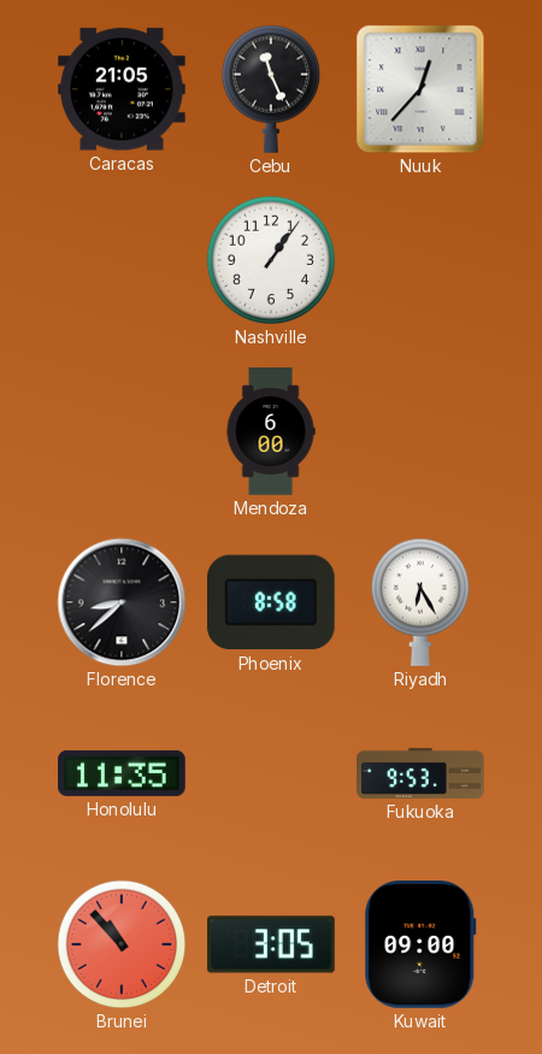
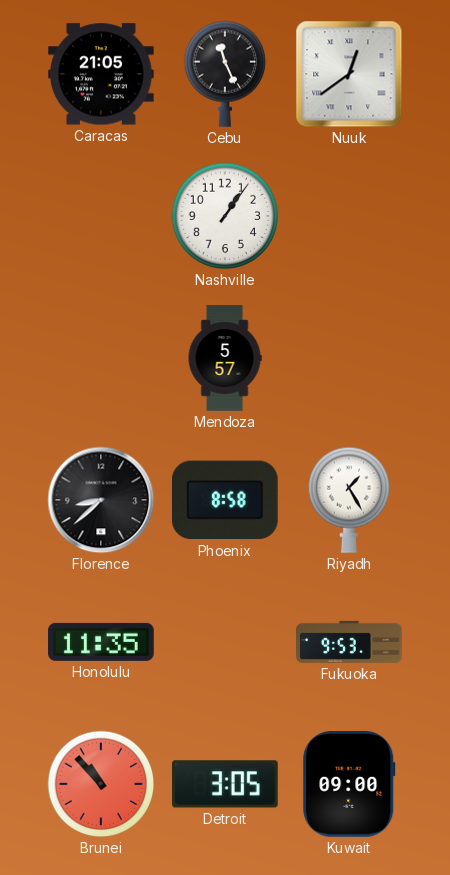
Nuuk: 12:37 -> 12:39 (349, 74)
Mendoza: 6:00 -> 5:57 (225, 358)
Riyadh: 6:25 -> 1:25 (348, 500)
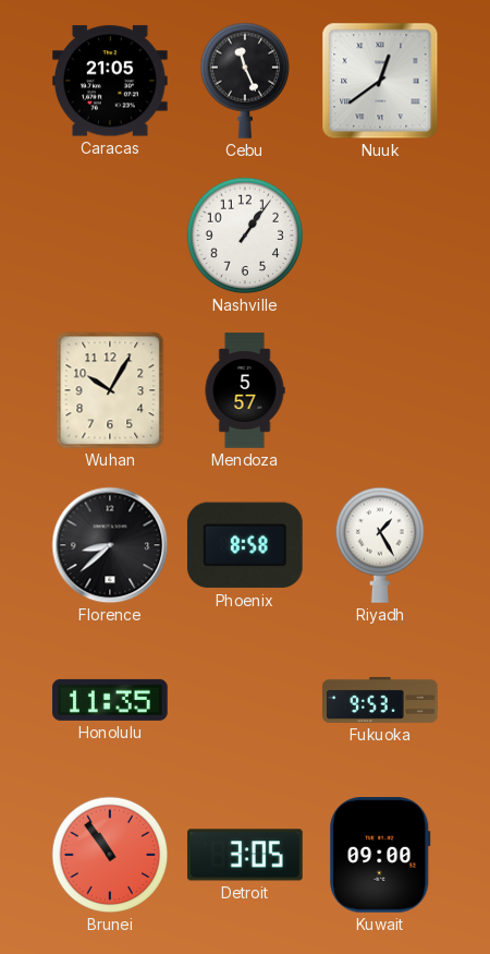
Wuhan: none -> 10:05 (110, 390)
Brunei: 10:53 -> 10:54 (110, 855)
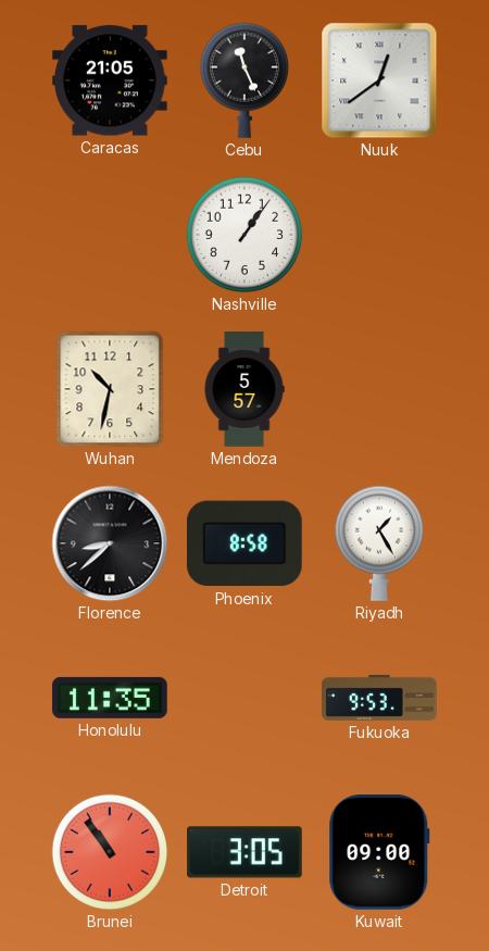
Wuhan: 10:05 -> 10:32 (110, 389)
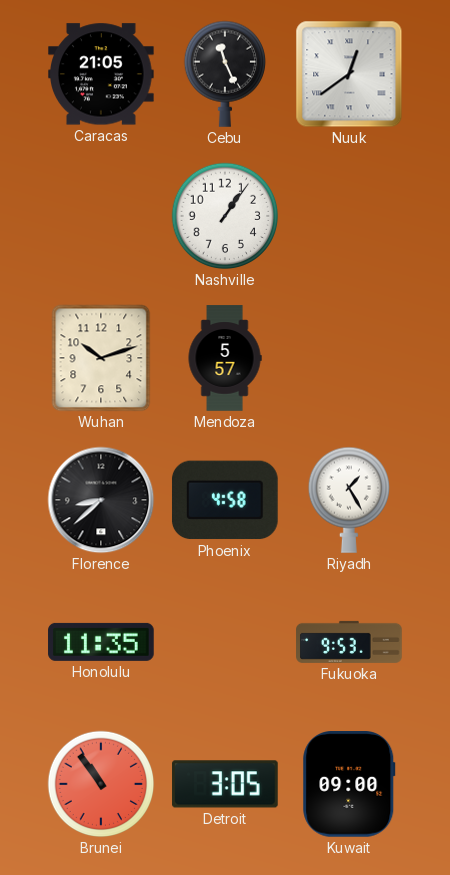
Wuhan: 10:32 -> 10:12 (101, 358)
Phoenix: 8:58 -> 4:58 (225, 500)
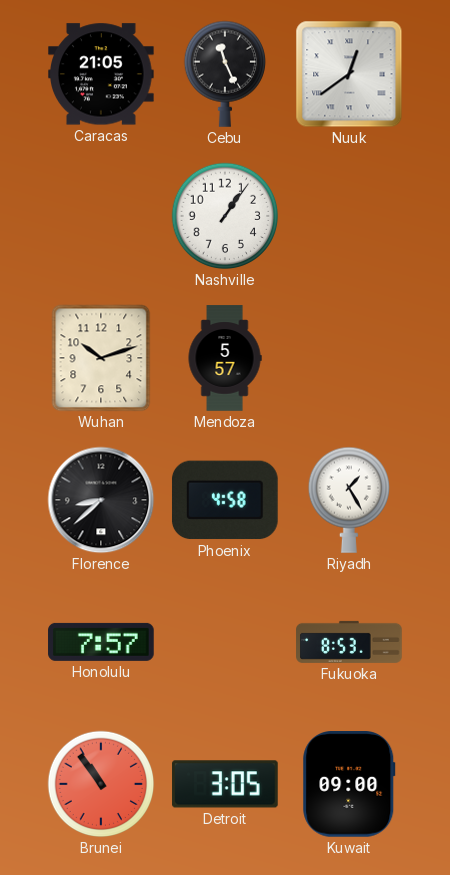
Honolulu: 11:35 -> 7:57 (101, 642)
Fukuoka: 9:53 -> 8:53 (349, 642)
